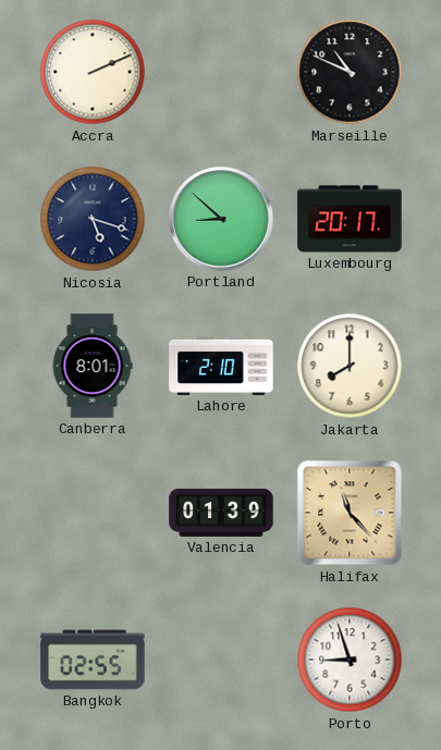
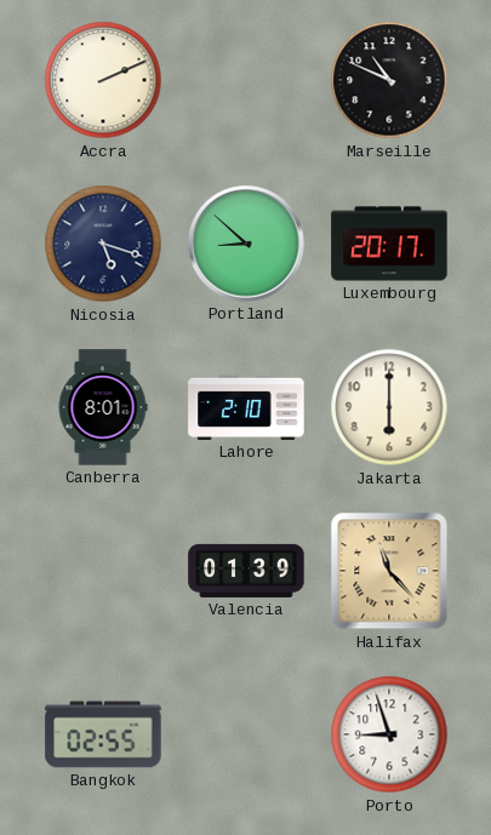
Jakarta: 8:00 -> 6:00 (389, 407)
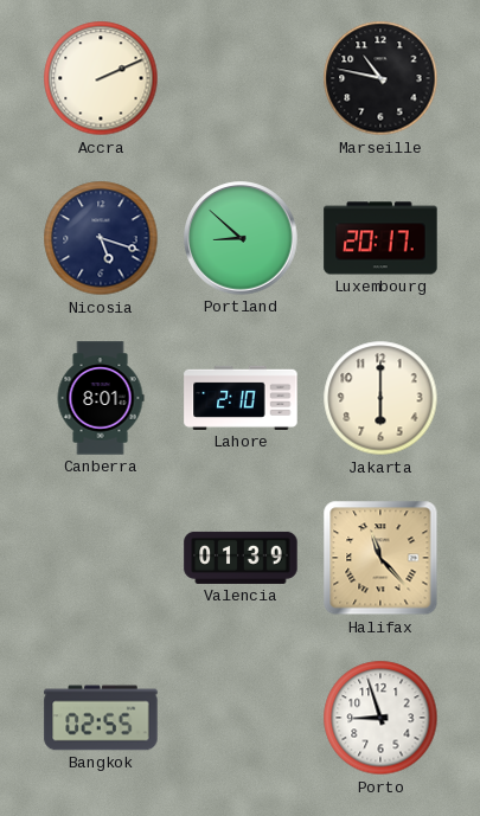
Marseille: 10:49 -> 10:47 (380, 78)
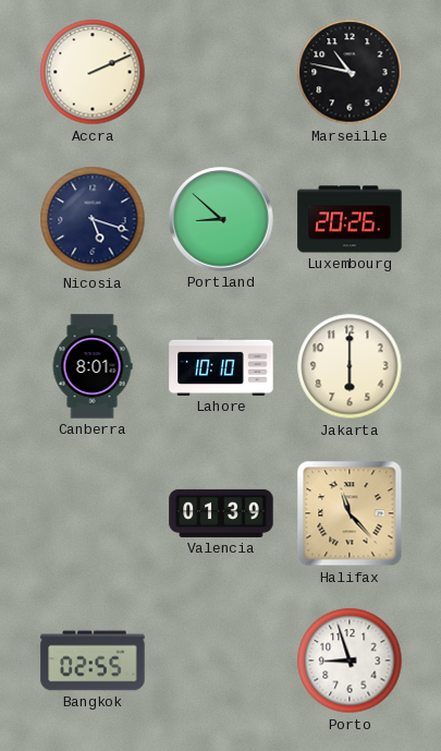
Luxembourg: 20:17 -> 20:26 (350, 219)
Lahore: 2:10 -> 10:10 (221, 366)
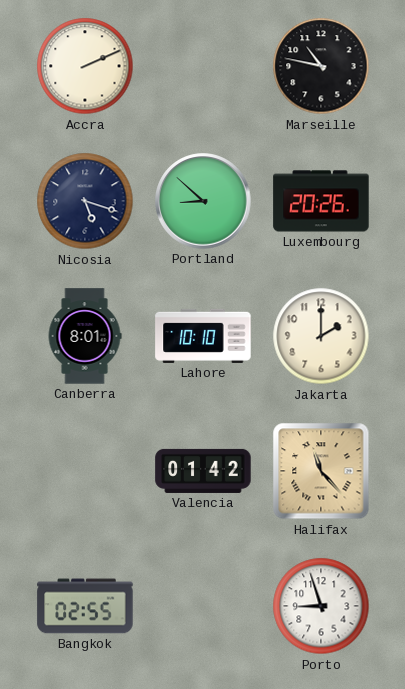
Jakarta: 6:00 -> 2:00 (321, 336)
Valencia: 01:39 -> 01:42 (203, 471)
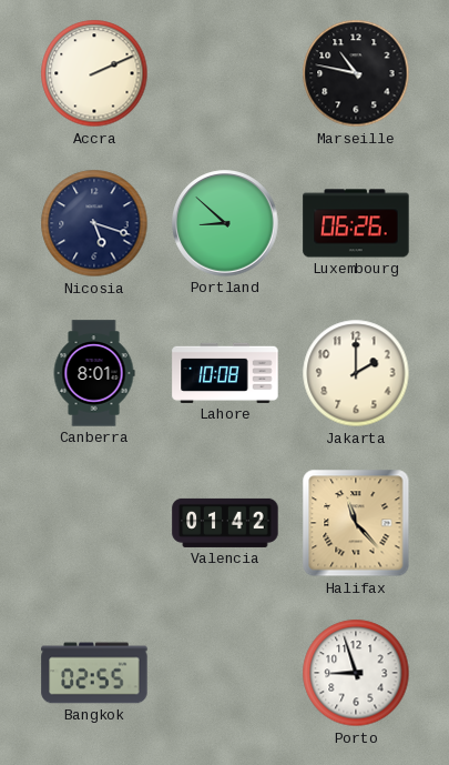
Luxembourg: 20:26 -> 06:26 (356, 223)
Lahore: 10:10 -> 10:08 (225, 373)
